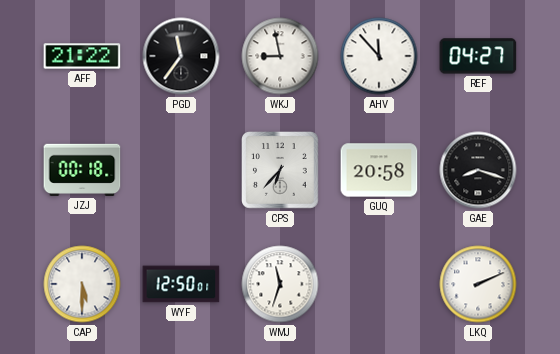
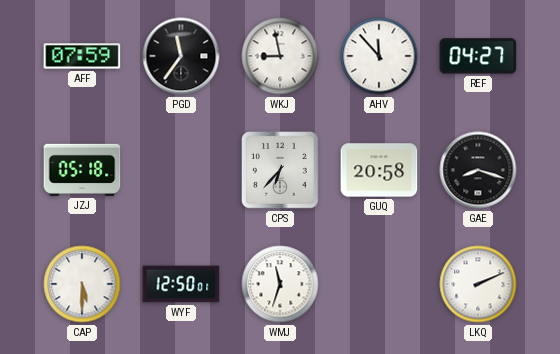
AFF: 21:22 -> 07:59 (82, 56)
JZJ: 00:18 -> 05:18 (82, 170)
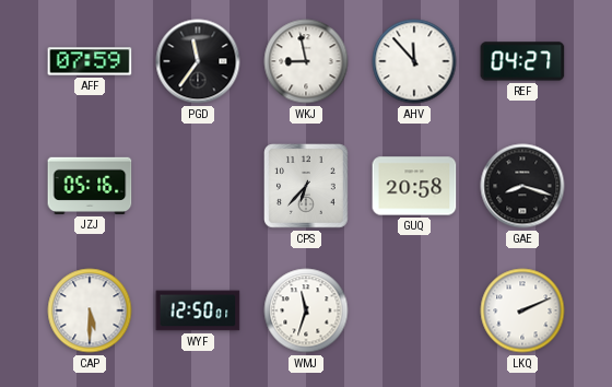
JZJ: 05:18 -> 05:16 (90, 186)
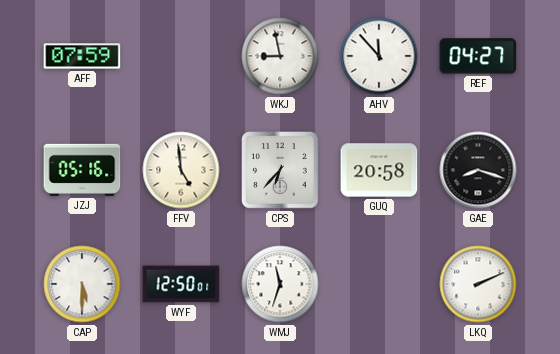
PGD: 11:36 -> none (198, 61)
FFV: none -> 4:59 (181, 170)
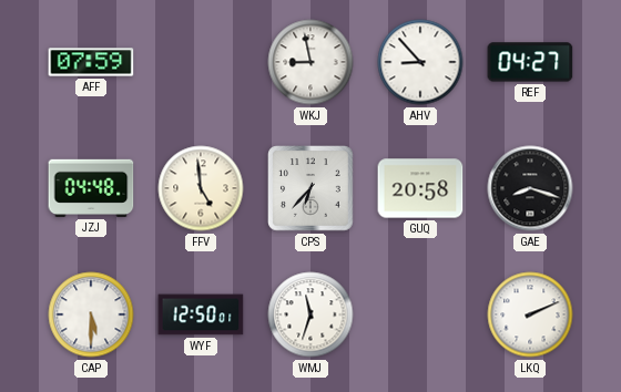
AHV: 11:53 -> 8:53 (420, 62)
JZJ: 05:16 -> 04:48 (91, 188)
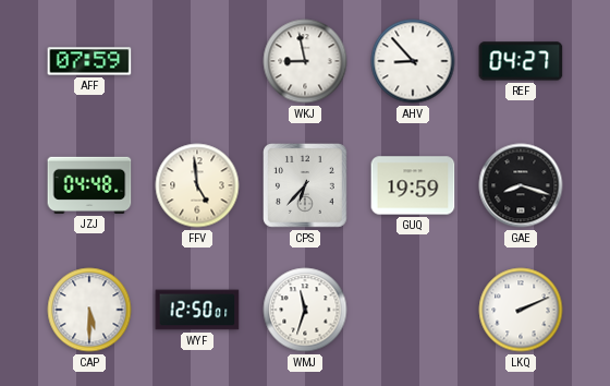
GUQ: 20:58 -> 19:59 (413, 185)
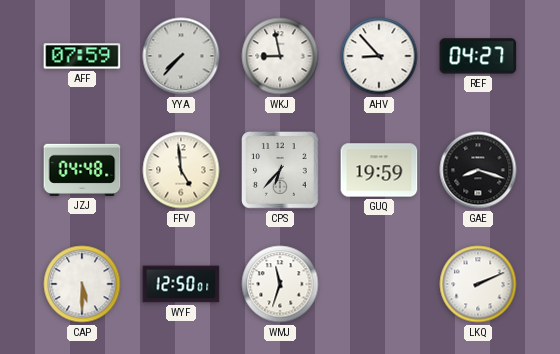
YYA: none -> 7:37 (181, 56)
